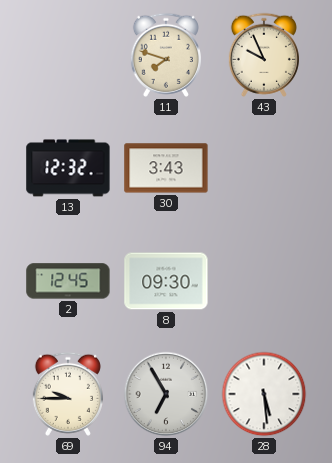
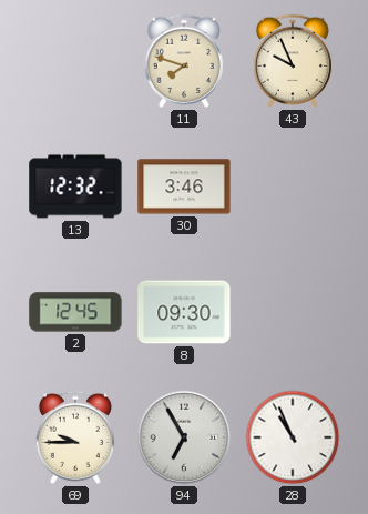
30: 3:43 -> 3:46 (184, 187)
28: 5:29 -> 10:56 (293, 437)
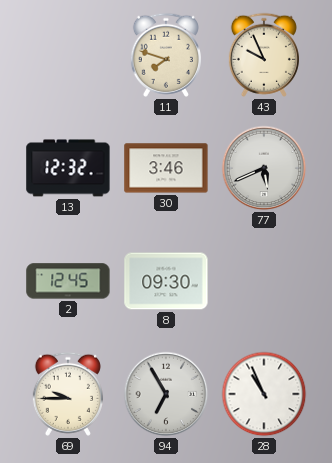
77: none -> 5:41 (264, 168)
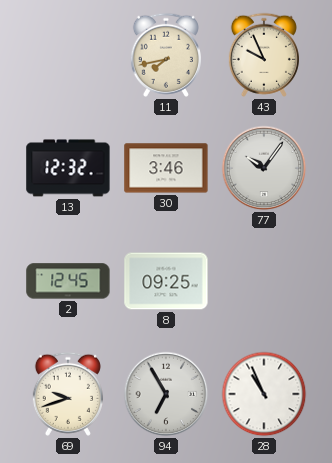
11: 7:48 -> 7:43 (166, 55)
77: 5:41 -> 10:06 (264, 168)
8: 09:30 -> 09:25 (166, 281)
69: 9:45 -> 9:42 (68, 394)
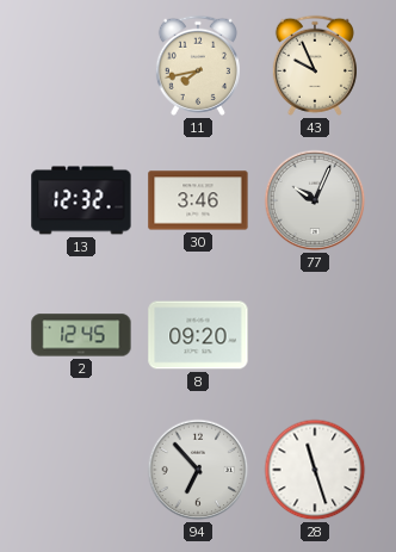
77: 10:06 -> 10:04 (315, 200)
8: 09:25 -> 09:20 (198, 335)
69: 9:42 -> none (68, 394)
94: 6:55 -> 6:53 (198, 470)
28: 10:56 -> 11:27 (315, 470)
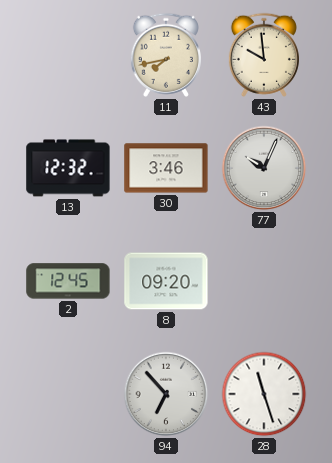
43: 9:56 -> 9:59 (264, 55)
